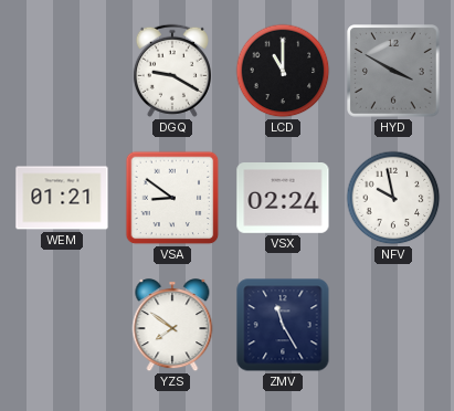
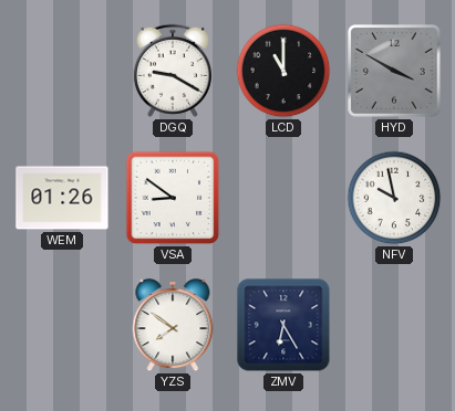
WEM: 01:21 -> 01:26 (62, 198)
VSX: 02:24 -> none (283, 199)
ZMV: 11:25 -> 6:25 (283, 325)
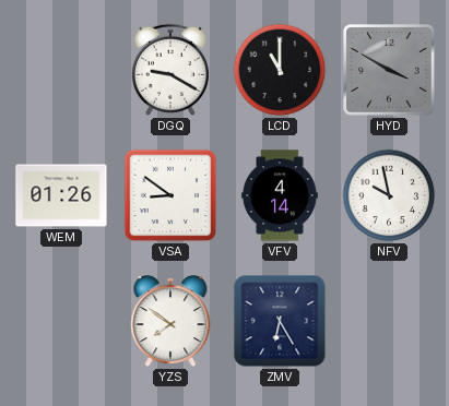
VFV: none -> 4:14 (280, 195)
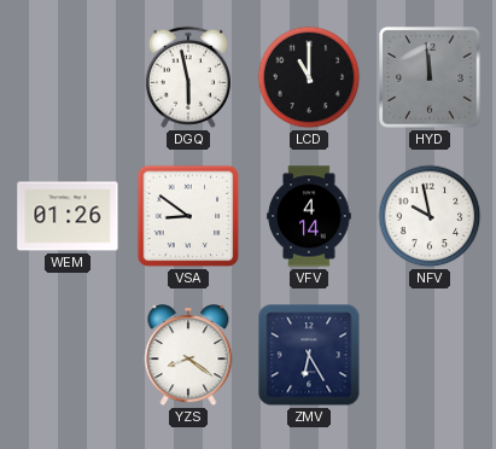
DGQ: 9:20 -> 5:58 (188, 77)
HYD: 3:50 -> 11:59 (430, 77)
YZS: 7:51 -> 8:21 (188, 356)
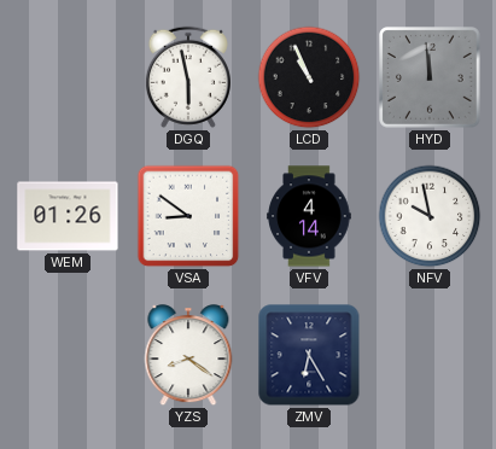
LCD: 11:00 -> 10:56 (309, 77)
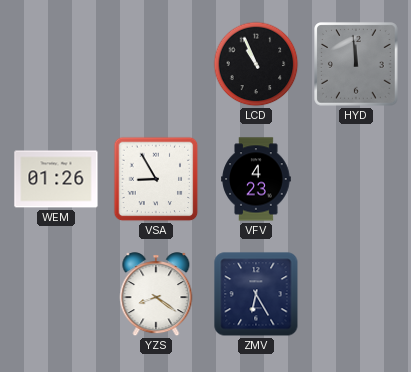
DGQ: 5:58 -> none (188, 77)
VSA: 8:51 -> 8:55 (156, 179)
VFV: 4:14 -> 4:23 (256, 179)
NFV: 9:58 -> none (430, 216)
